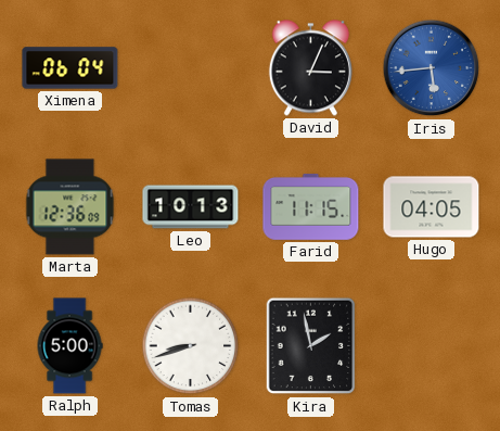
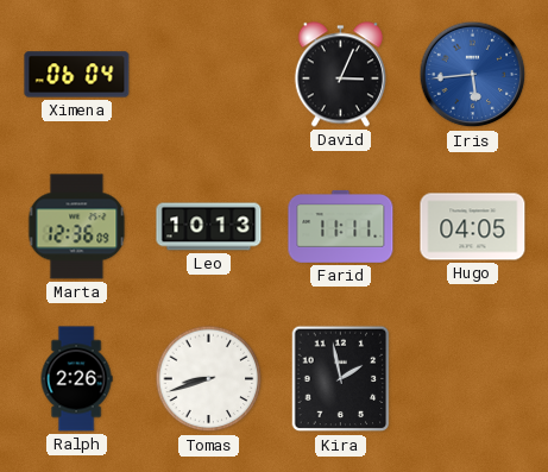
Farid: 11:15 -> 11:11 (341, 226)
Ralph: 5:00 -> 2:26 (76, 379)
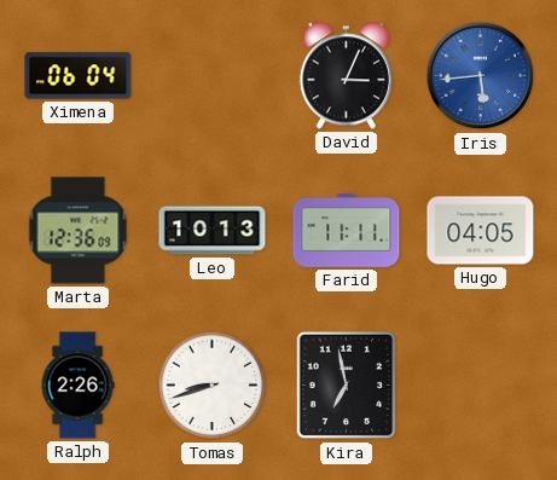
Kira: 1:58 -> 6:58 (347, 386)
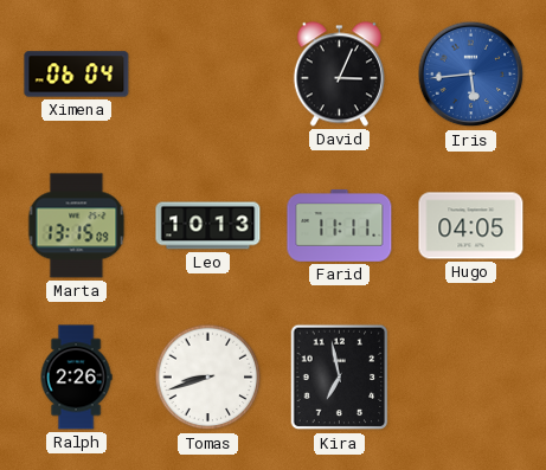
Marta: 12:36 -> 13:15 (77, 226)
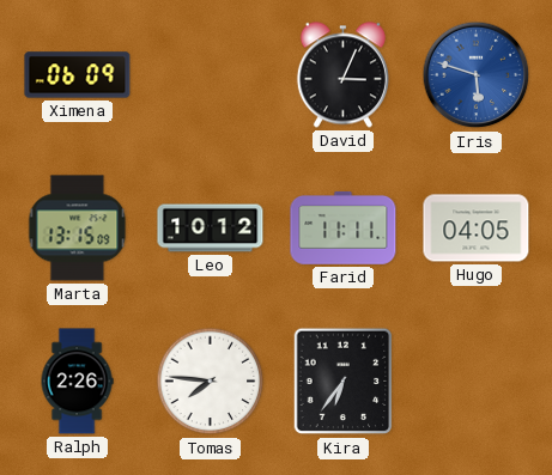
Ximena: 06:04 -> 06:09 (78, 75)
Iris: 5:44 -> 5:48 (477, 75)
Leo: 10:13 -> 10:12 (211, 229)
Tomas: 8:42 -> 7:46 (211, 382)
Kira: 6:58 -> 6:36 (344, 382)
